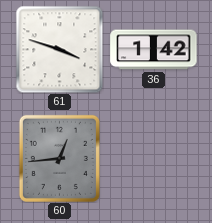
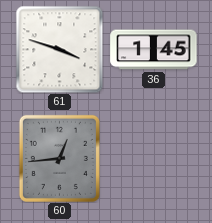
36: 1:42 -> 1:45 (154, 50)
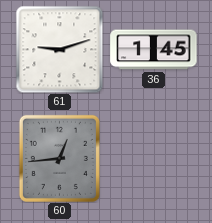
61: 3:48 -> 9:12 (59, 49)
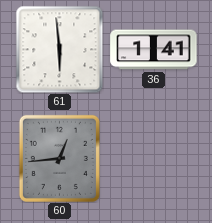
61: 9:12 -> 5:59 (59, 49)
36: 1:45 -> 1:41 (154, 50)
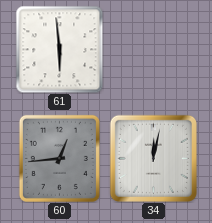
36: 1:41 -> none (154, 50)
34: none -> 12:02 (153, 158)
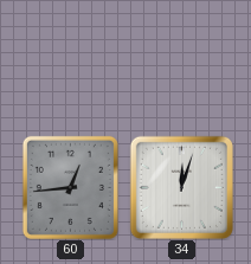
61: 5:59 -> none (59, 49)
34: 12:02 -> 12:03 (181, 187)
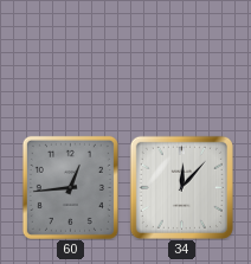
34: 12:03 -> 12:07 (181, 187)
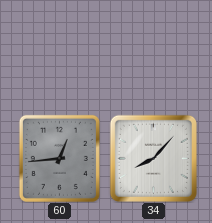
34: 12:07 -> 8:07 (153, 158)
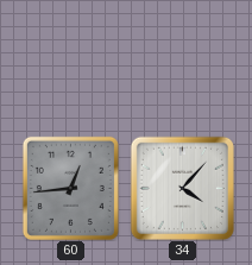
34: 8:07 -> 4:07 (182, 188)
